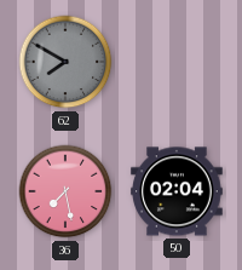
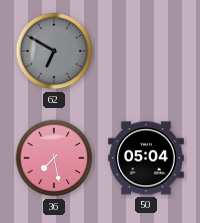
62: 7:50 -> 6:50 (54, 51)
50: 02:04 -> 05:04 (146, 158)
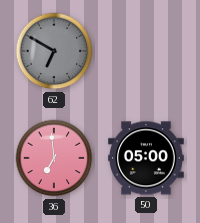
36: 7:28 -> 6:59 (54, 158)
50: 05:04 -> 05:00 (146, 158)
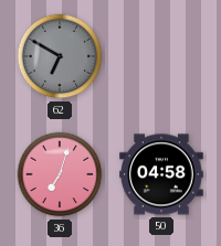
36: 6:59 -> 7:03 (60, 174)
50: 05:00 -> 04:58 (161, 174)
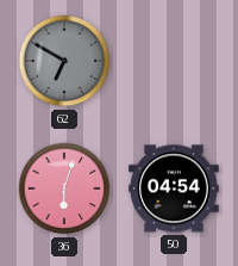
36: 7:03 -> 6:03 (64, 188)
50: 04:58 -> 04:54 (174, 188)
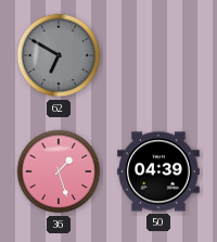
36: 6:03 -> 1:27 (59, 171)
50: 04:54 -> 04:39 (158, 171)
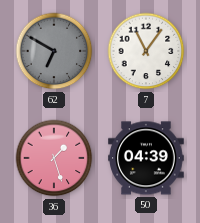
7: none -> 11:06 (146, 51)
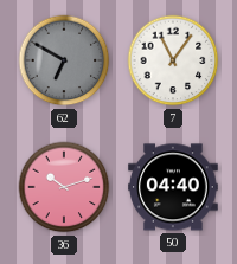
36: 1:27 -> 10:12 (64, 187)
50: 04:39 -> 04:40 (173, 187)
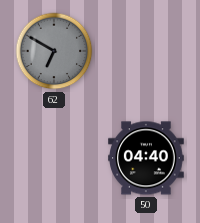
7: 11:06 -> none (173, 60)
36: 10:12 -> none (64, 187)
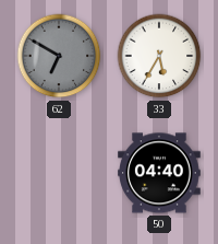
33: none -> 5:35 (159, 56)
